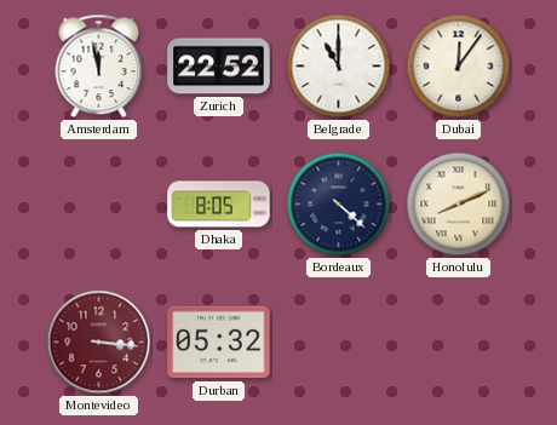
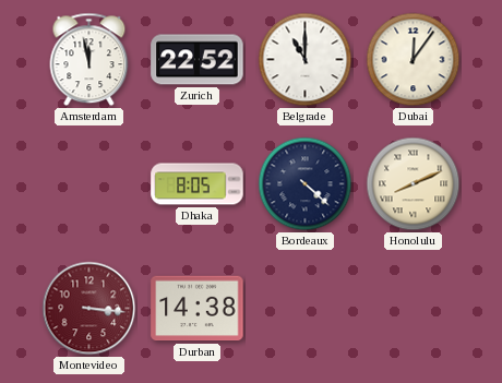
Durban: 05:32 -> 14:38 (198, 309)
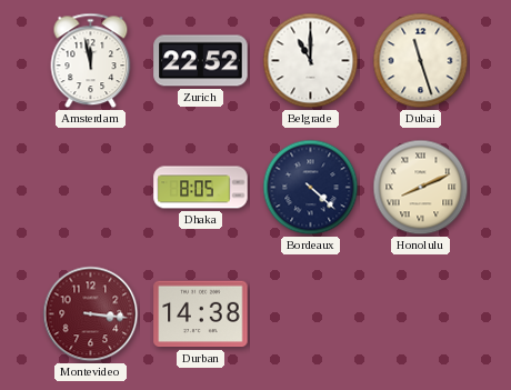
Dubai: 12:06 -> 11:27 (421, 61)
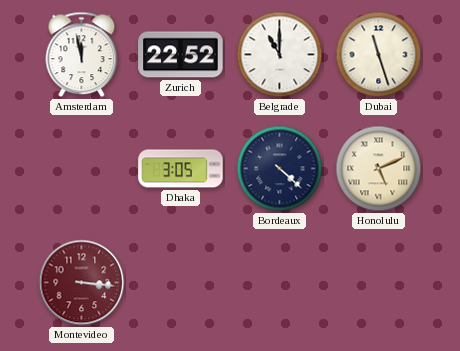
Dhaka: 8:05 -> 3:05 (181, 169)
Honolulu: 8:11 -> 5:11 (379, 169)
Durban: 14:38 -> none (201, 314)
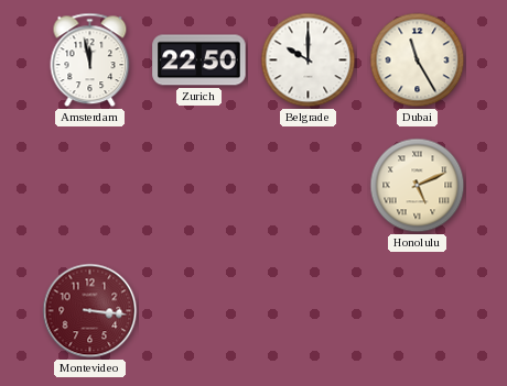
Zurich: 22:52 -> 22:50 (199, 60)
Belgrade: 11:00 -> 10:00 (309, 60)
Dubai: 11:27 -> 11:25 (418, 60)
Dhaka: 3:05 -> none (181, 169)
Bordeaux: 4:22 -> none (280, 169)
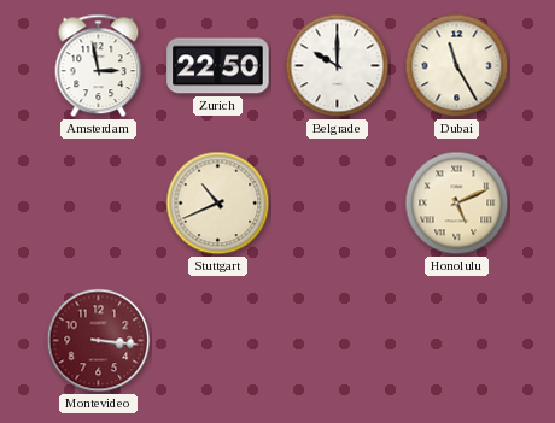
Amsterdam: 11:58 -> 2:58 (99, 66)
Stuttgart: none -> 10:41 (218, 204)
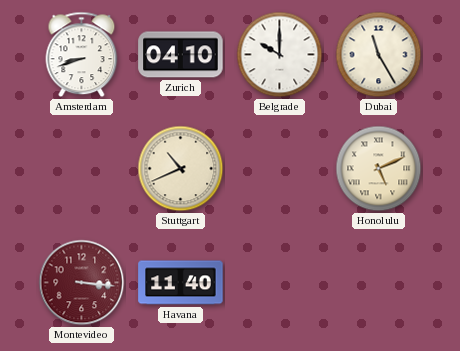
Amsterdam: 2:58 -> 8:42 (82, 55)
Zurich: 22:50 -> 04:10 (181, 55)
Havana: none -> 11:40 (181, 283)
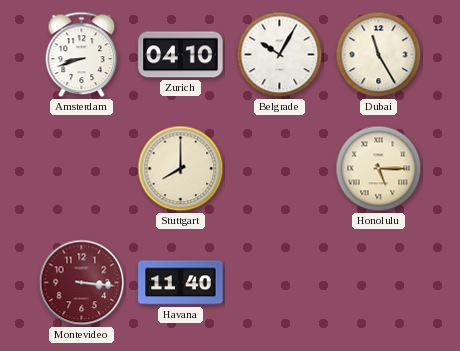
Belgrade: 10:00 -> 10:05 (280, 55)
Stuttgart: 10:41 -> 8:00 (181, 169)
Honolulu: 5:11 -> 5:15 (379, 169)
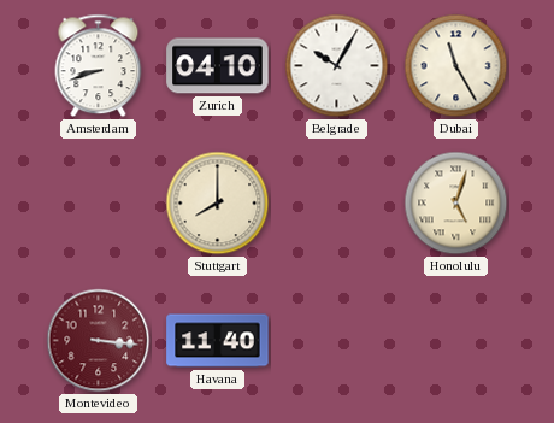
Honolulu: 5:15 -> 5:03 (456, 204)
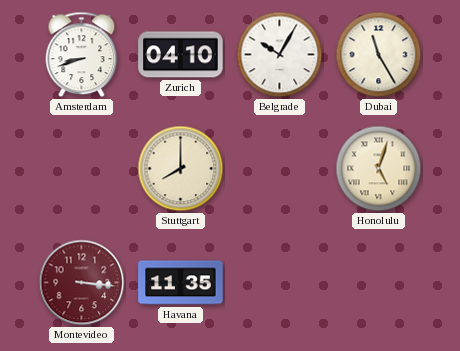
Havana: 11:40 -> 11:35 (181, 283)
